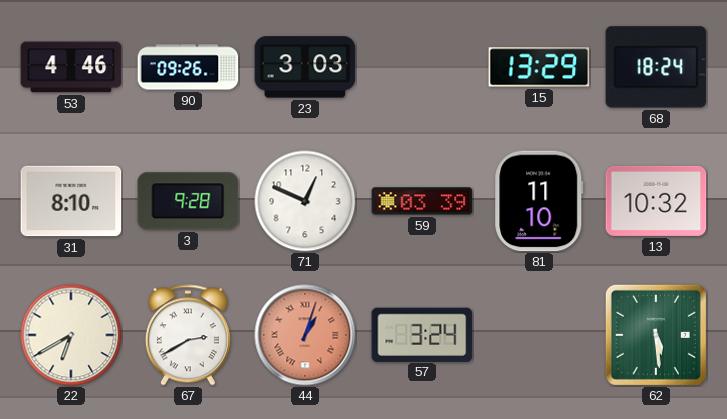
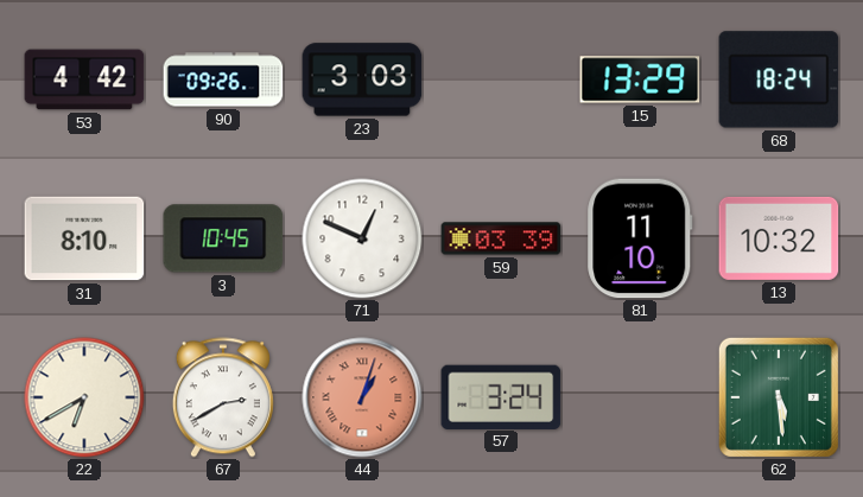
53: 4:46 -> 4:42 (84, 79)
3: 9:28 -> 10:45 (223, 238)
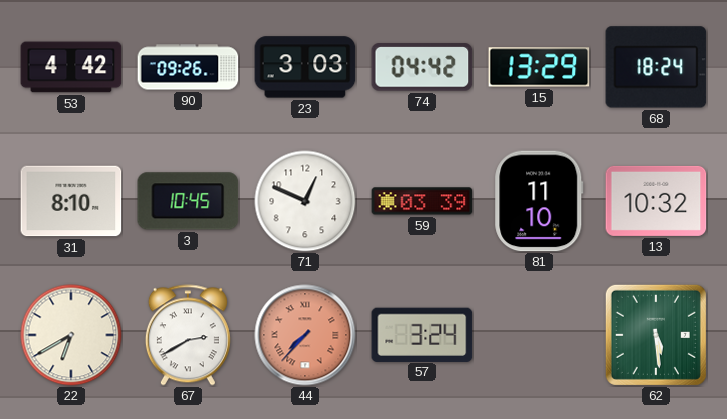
74: none -> 04:42 (422, 67)
44: 1:03 -> 7:37 (305, 335)
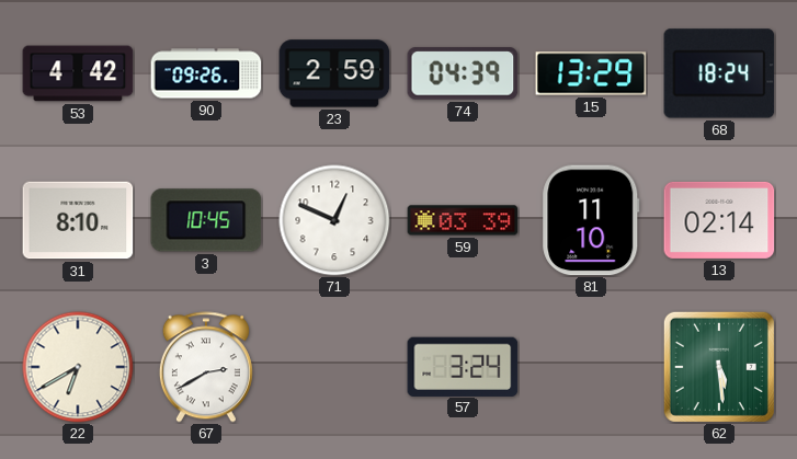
23: 3:03 -> 2:59 (334, 73)
74: 04:42 -> 04:39 (463, 73)
13: 10:32 -> 02:14 (719, 220)
44: 7:37 -> none (305, 335)
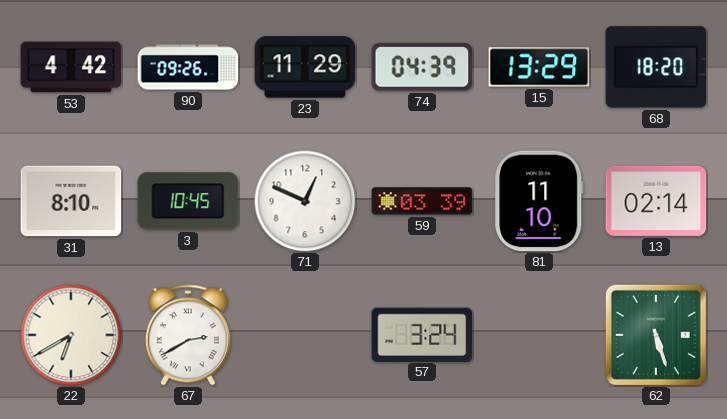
23: 2:59 -> 11:29 (305, 67)
68: 18:24 -> 18:20 (656, 67)
62: 5:29 -> 5:27 (656, 335)
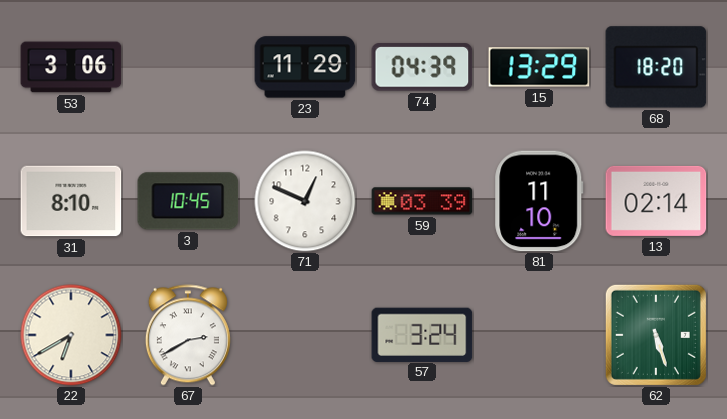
53: 4:42 -> 3:06 (71, 67)
90: 09:26 -> none (188, 67)
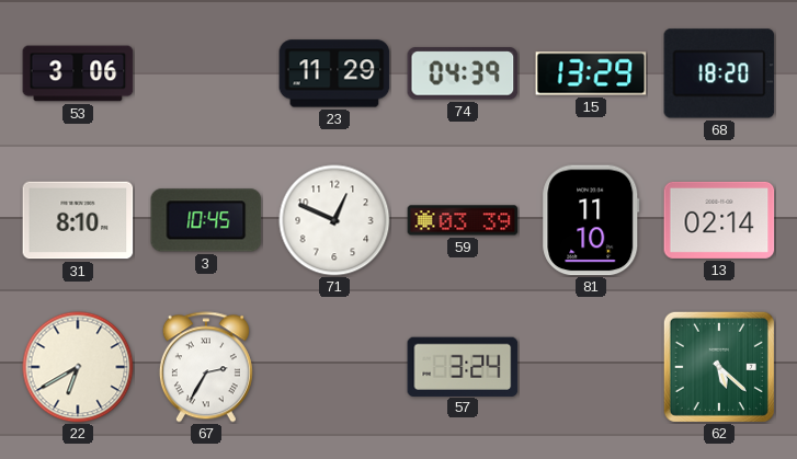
67: 2:40 -> 2:35 (206, 367)
62: 5:27 -> 5:22 (719, 367)
